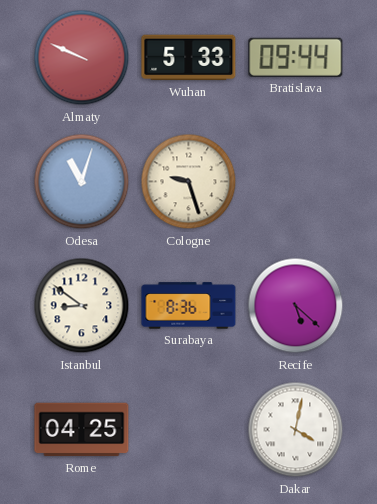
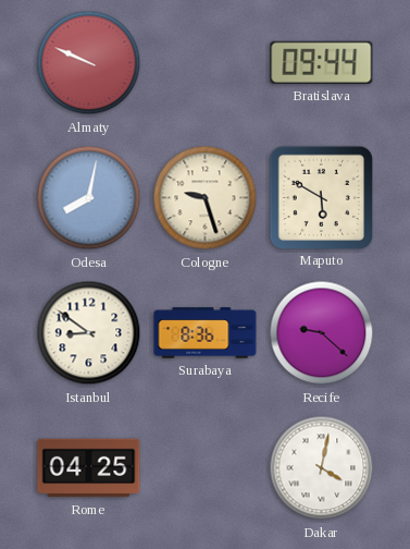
Wuhan: 5:33 -> none (189, 58)
Odesa: 11:03 -> 8:02 (89, 198)
Maputo: none -> 5:50 (321, 197)
Recife: 5:22 -> 9:22 (322, 333)
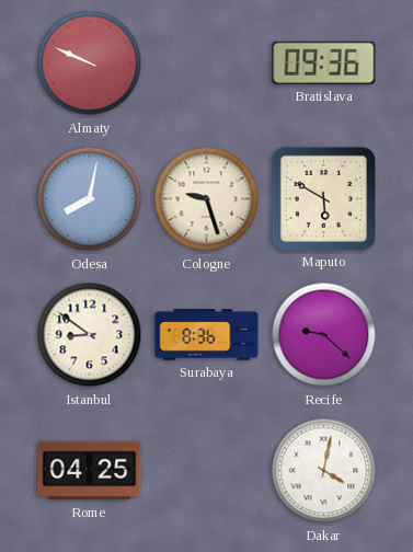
Bratislava: 09:44 -> 09:36 (324, 62)
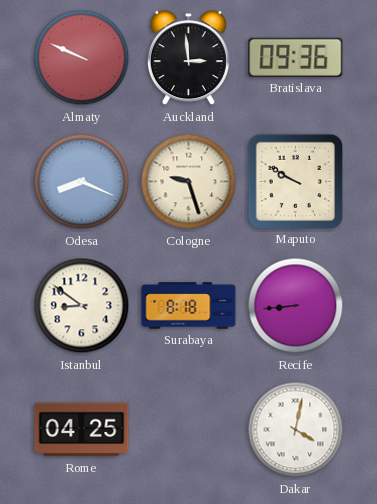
Auckland: none -> 2:59 (188, 58)
Odesa: 8:02 -> 8:19 (82, 182)
Maputo: 5:50 -> 9:50 (295, 181)
Surabaya: 8:36 -> 8:18 (189, 306)
Recife: 9:22 -> 8:44 (296, 306)
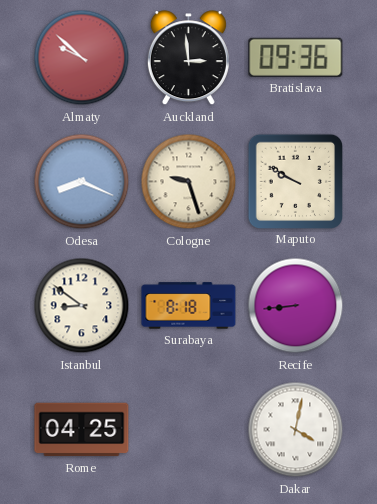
Almaty: 9:49 -> 9:52 (82, 58)
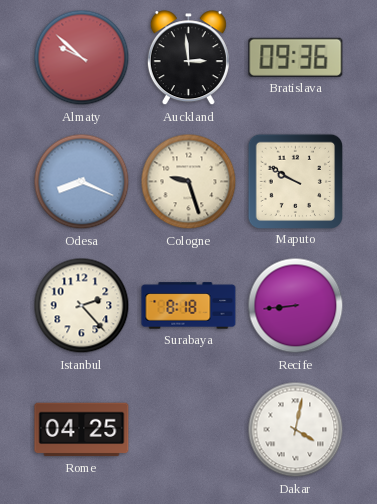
Istanbul: 8:51 -> 2:23 (82, 306)
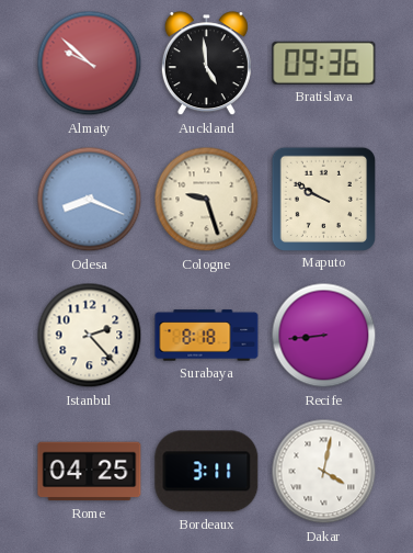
Auckland: 2:59 -> 4:59 (206, 64)
Bordeaux: none -> 3:11 (207, 472)
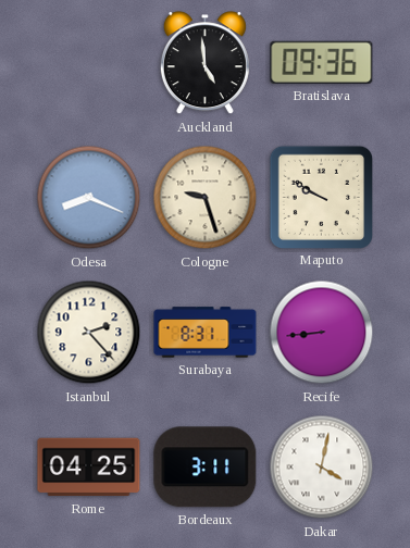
Almaty: 9:52 -> none (90, 64)
Surabaya: 8:18 -> 8:31 (206, 333)
